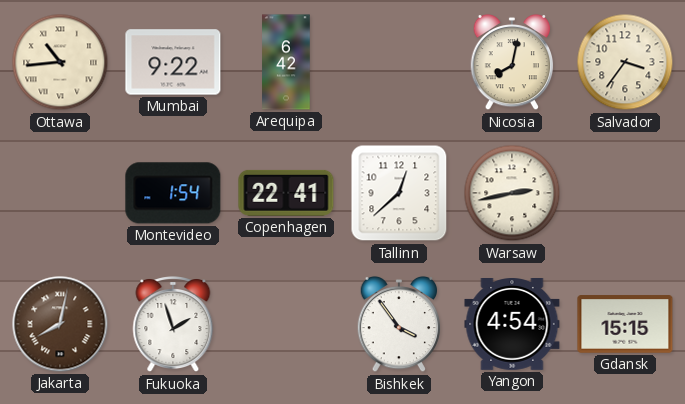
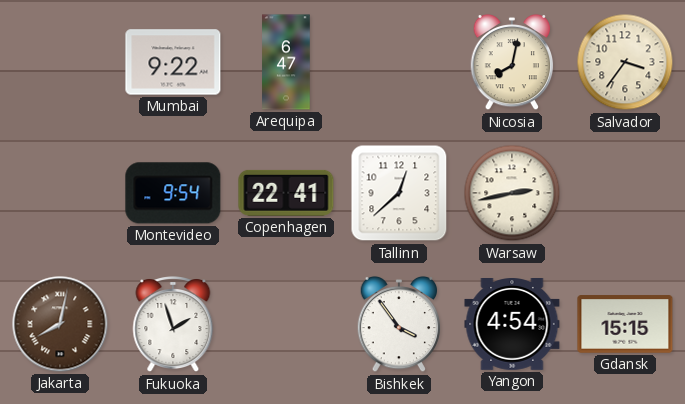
Ottawa: 10:44 -> none (60, 62)
Arequipa: 6:42 -> 6:47 (286, 62)
Montevideo: 1:54 -> 9:54 (173, 193)
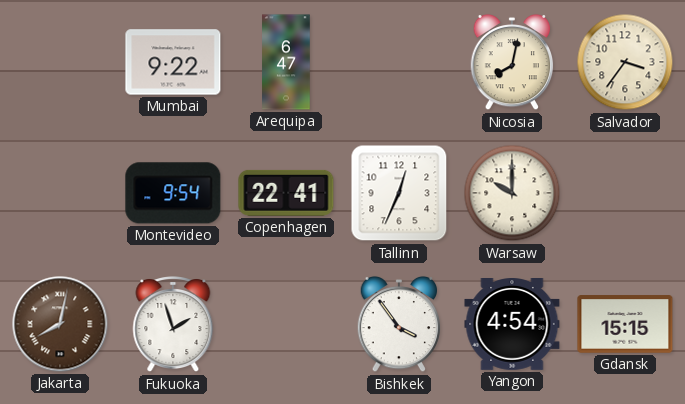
Tallinn: 12:38 -> 12:34 (399, 193)
Warsaw: 2:43 -> 10:00 (512, 193)
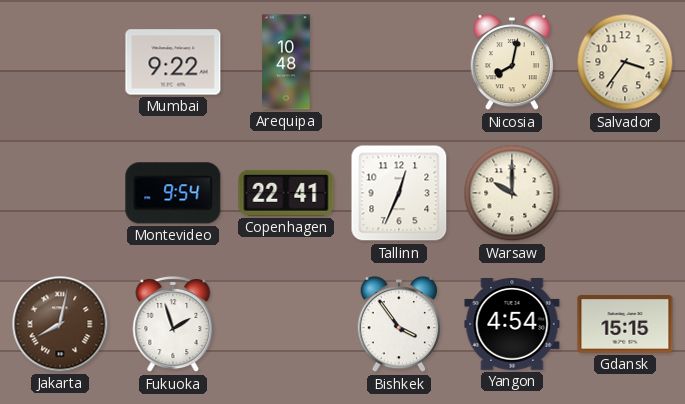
Arequipa: 6:47 -> 10:48 (286, 62)
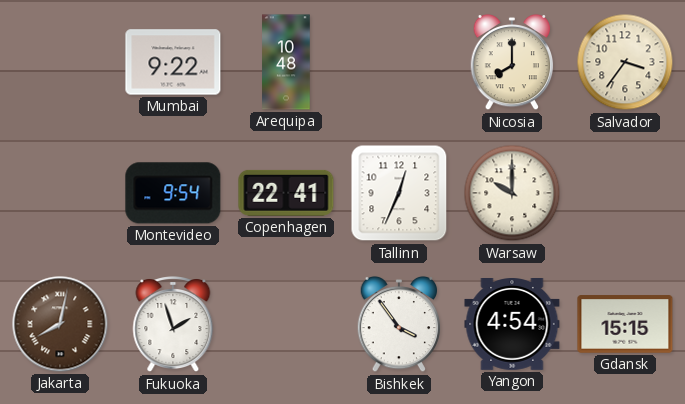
Nicosia: 8:02 -> 8:00 (512, 62)
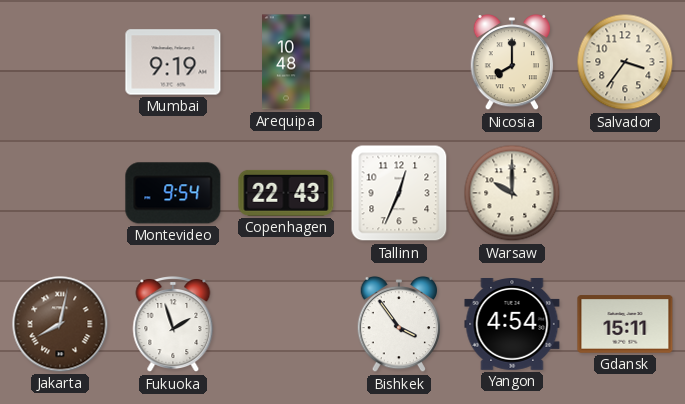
Mumbai: 9:22 -> 9:19 (173, 62)
Copenhagen: 22:41 -> 22:43 (286, 193)
Gdansk: 15:15 -> 15:11 (625, 324)
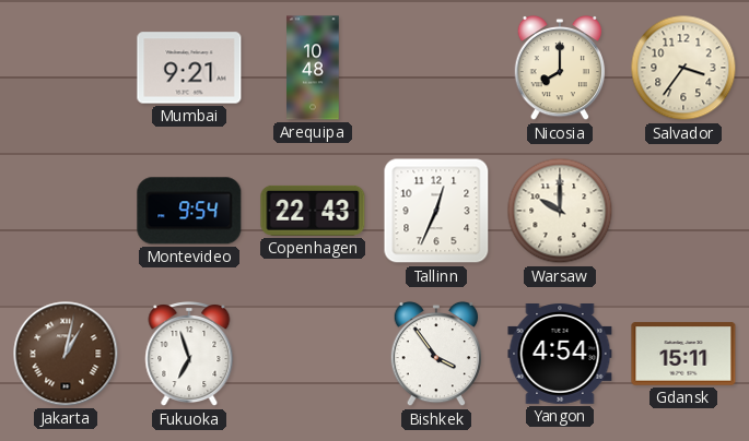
Mumbai: 9:19 -> 9:21 (189, 68)
Jakarta: 8:02 -> 1:02 (66, 354)
Fukuoka: 1:57 -> 6:57 (189, 355)
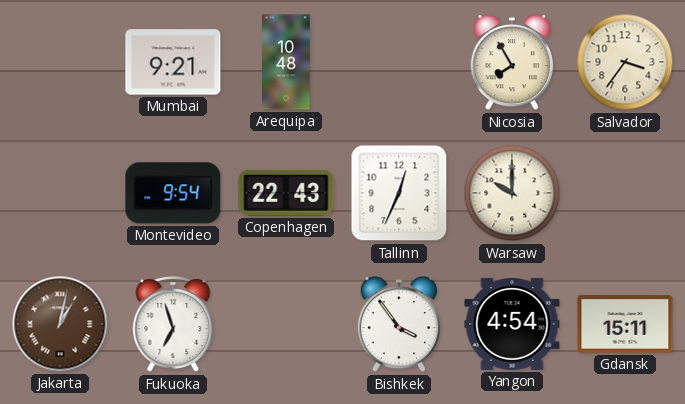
Nicosia: 8:00 -> 7:55 (512, 62)
